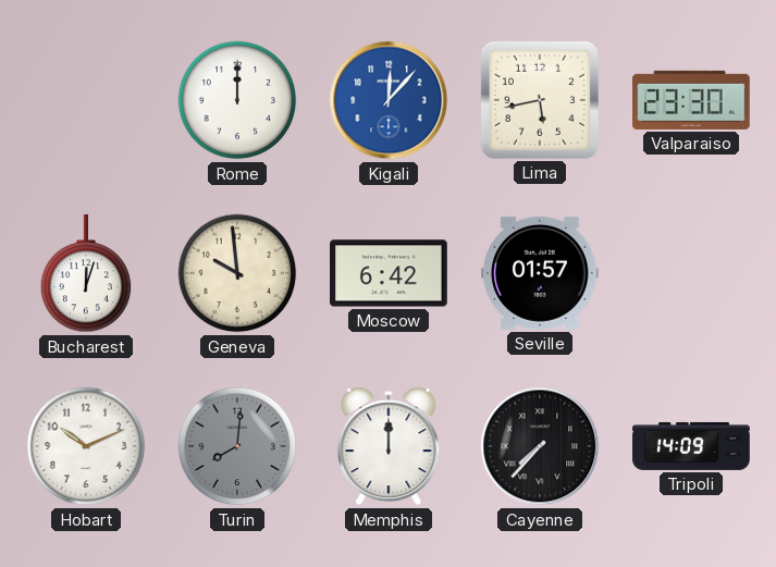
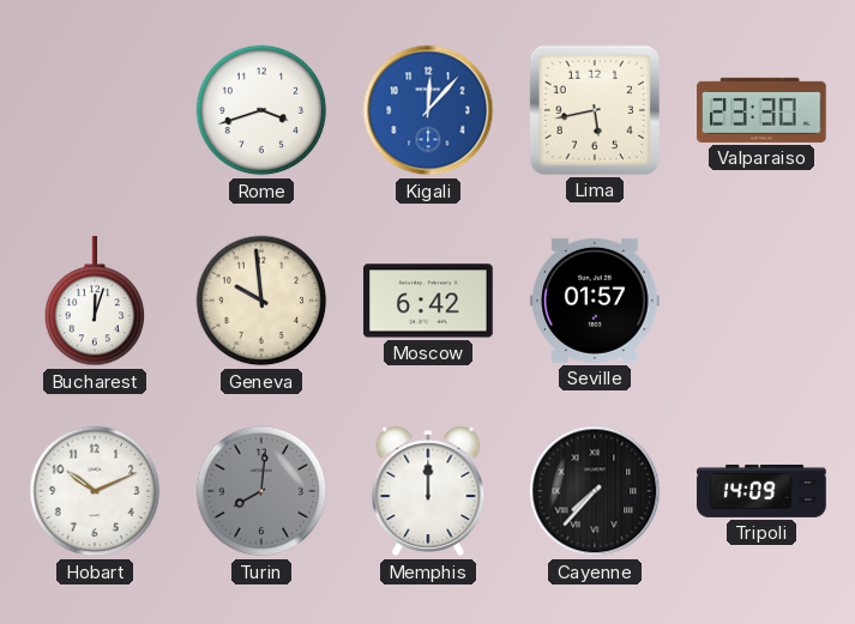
Rome: 12:00 -> 3:42 (261, 110)
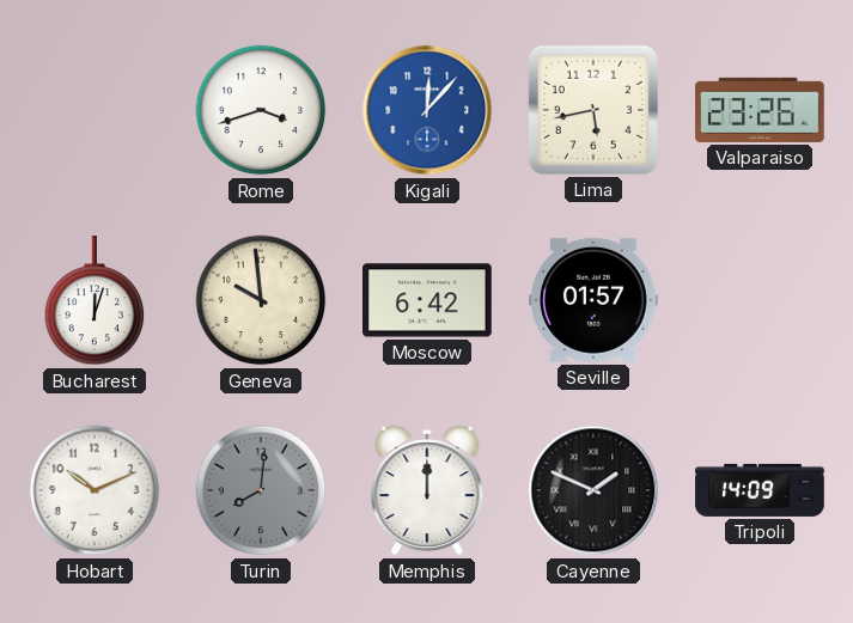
Valparaiso: 23:30 -> 23:26 (760, 110)
Cayenne: 7:37 -> 1:49 (593, 490)
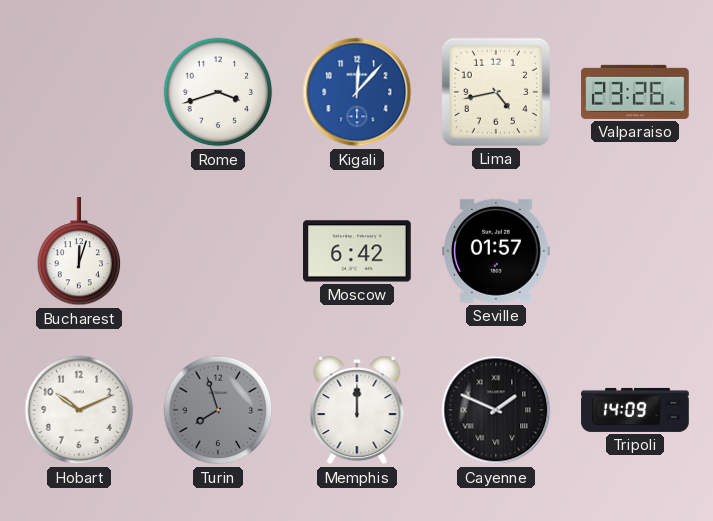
Lima: 5:43 -> 4:43 (496, 92)
Geneva: 9:59 -> none (261, 300)
Turin: 8:01 -> 7:57 (218, 410)
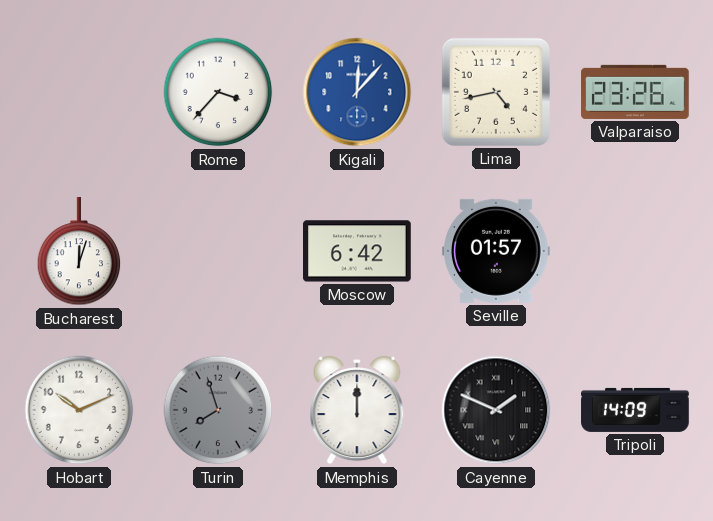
Rome: 3:42 -> 3:37 (218, 92)
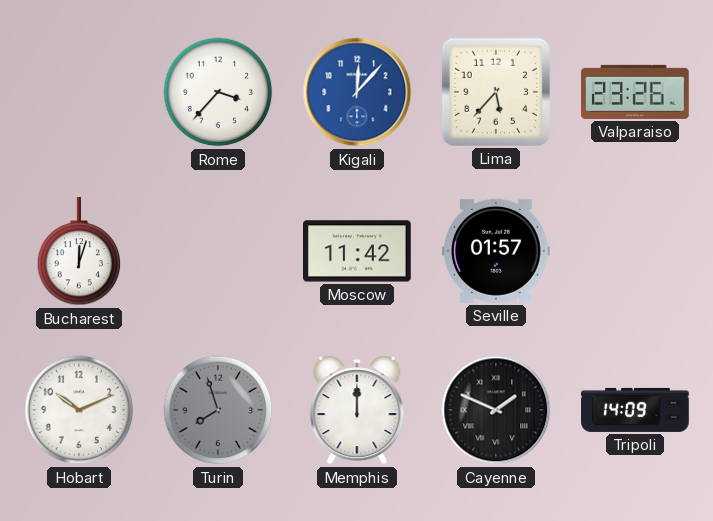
Lima: 4:43 -> 5:37 (496, 92)
Moscow: 6:42 -> 11:42 (358, 251)
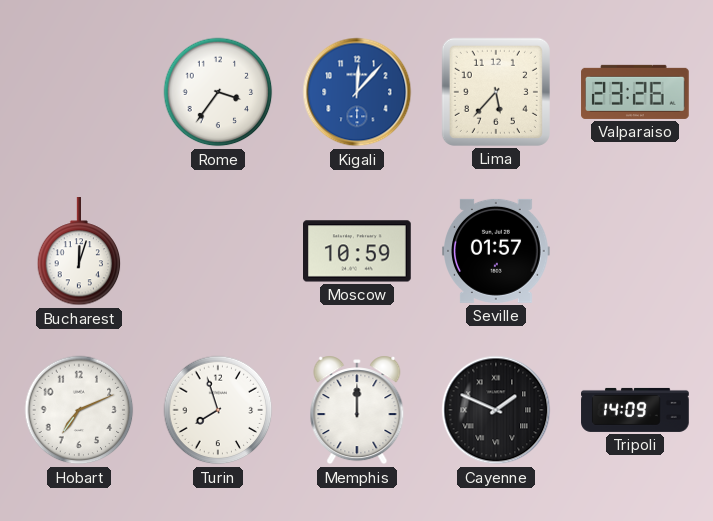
Rome: 3:37 -> 3:36 (218, 92)
Moscow: 11:42 -> 10:59 (358, 251)
Hobart: 10:11 -> 7:11 (79, 410)
Turin dial: grey -> white (218, 410)
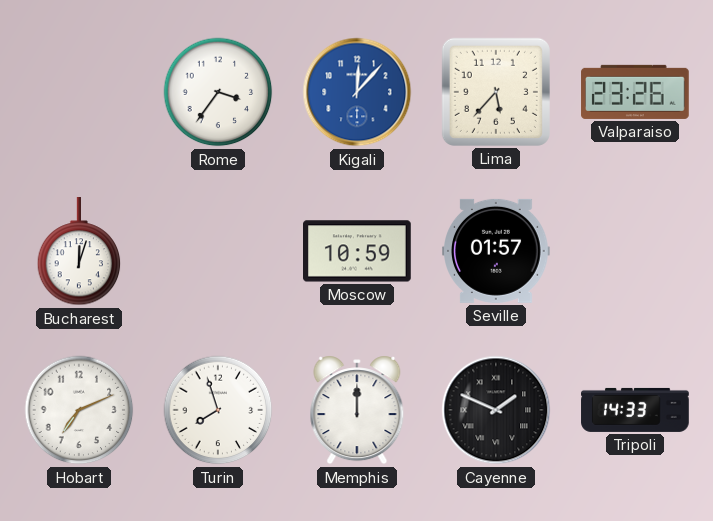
Tripoli: 14:09 -> 14:33 (635, 410)
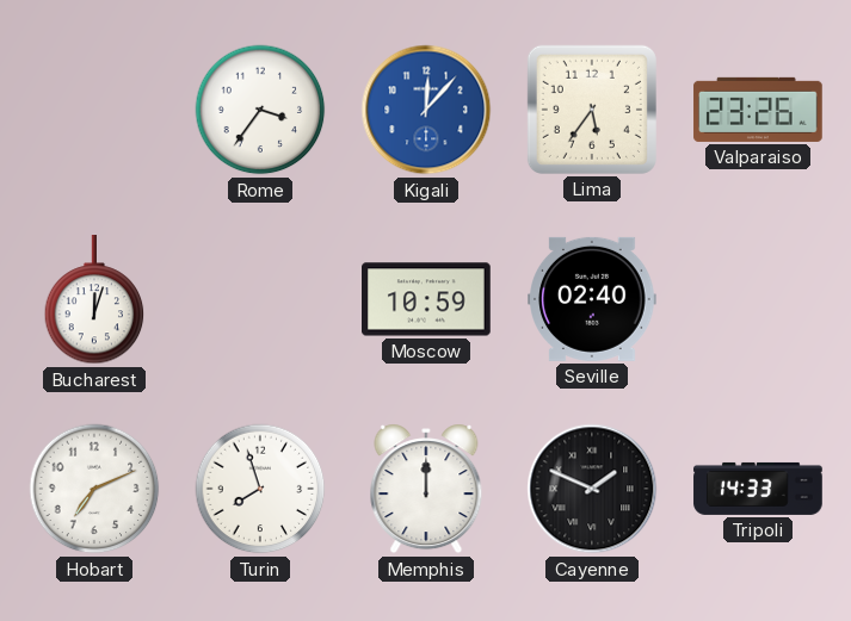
Lima: 5:37 -> 5:36 (592, 110)
Seville: 01:57 -> 02:40 (593, 299)
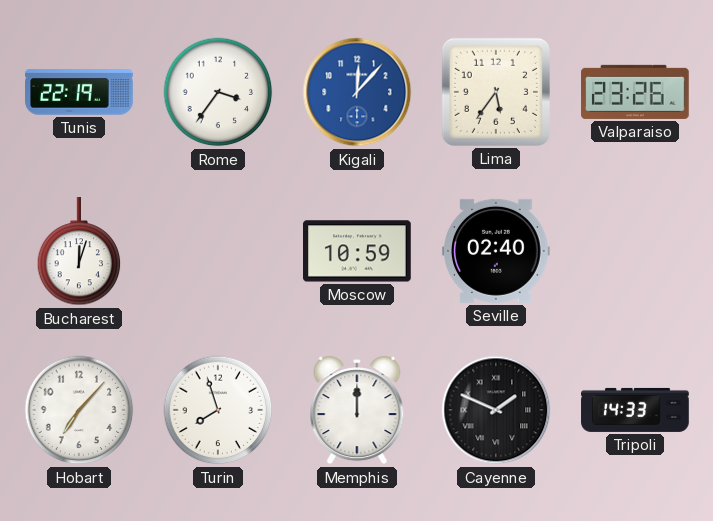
Tunis: none -> 22:19 (79, 92)
Hobart: 7:11 -> 7:07 (79, 410)
